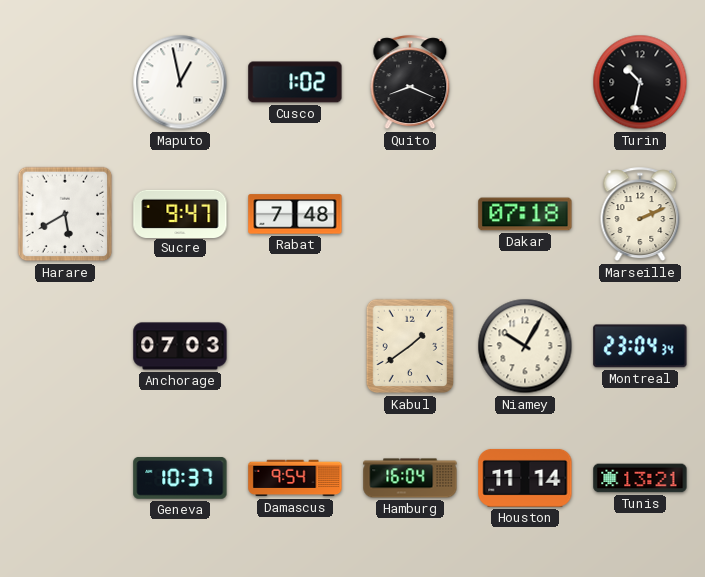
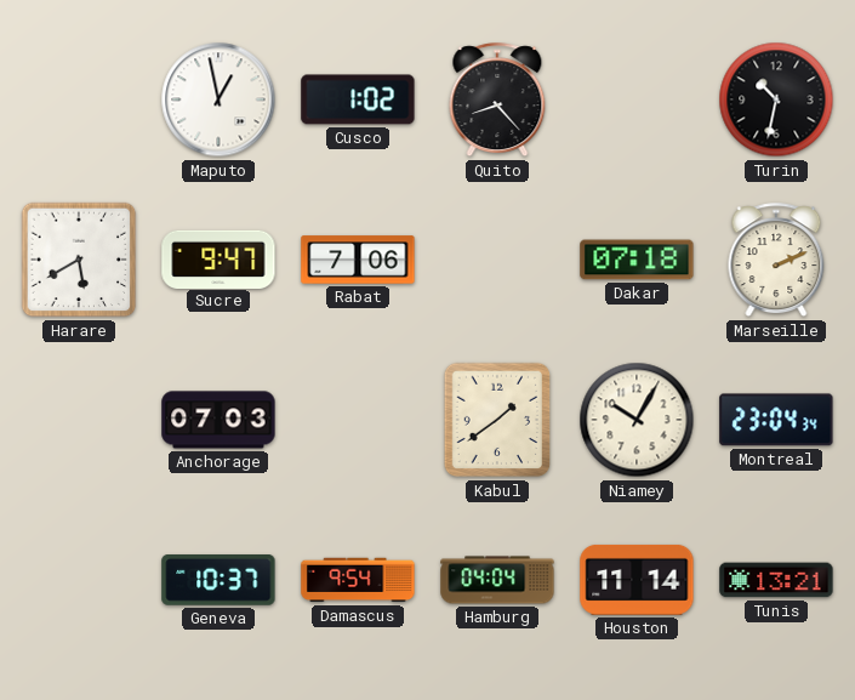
Quito: 8:19 -> 8:23 (497, 101)
Rabat: 7:48 -> 7:06 (358, 260)
Hamburg: 16:04 -> 04:04 (497, 580)
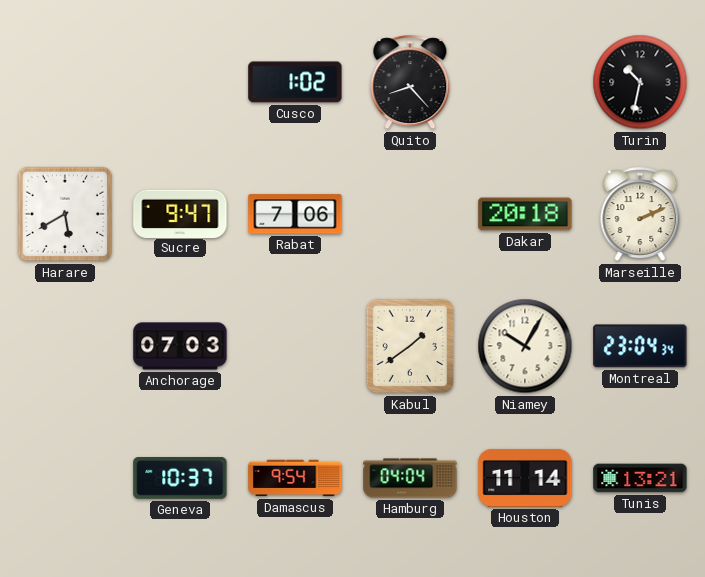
Maputo: 12:58 -> none (218, 99)
Dakar: 07:18 -> 20:18 (525, 214)
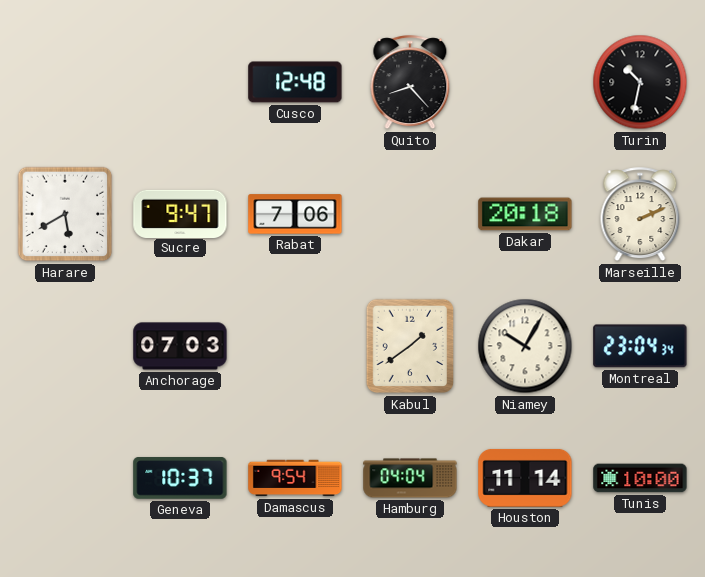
Cusco: 1:02 -> 12:48 (295, 82)
Tunis: 13:21 -> 10:00 (640, 478)
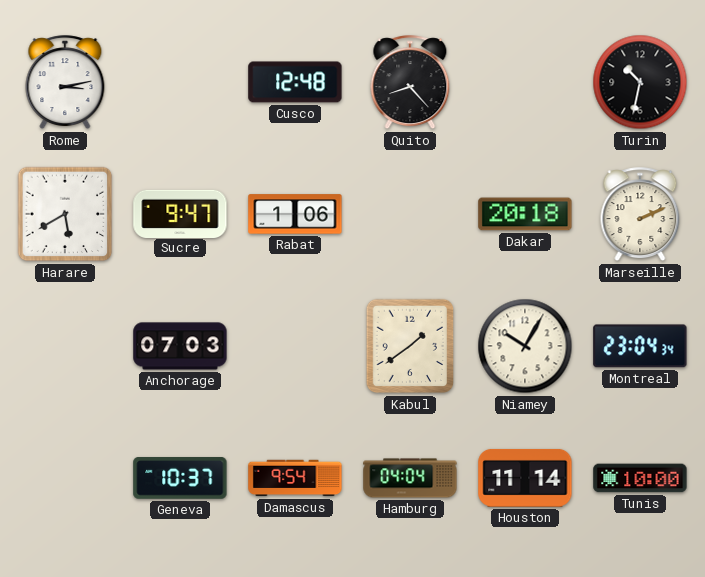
Rome: none -> 3:13 (65, 83)
Rabat: 7:06 -> 1:06 (295, 214)
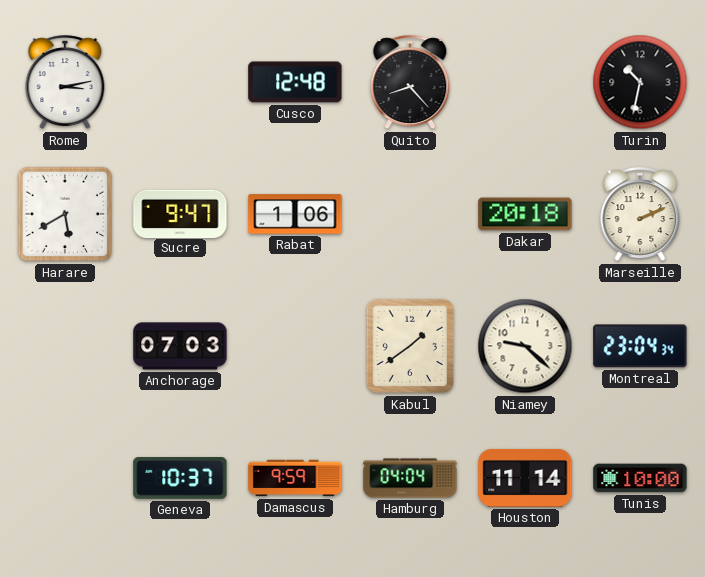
Niamey: 10:05 -> 9:22 (525, 346)
Damascus: 9:54 -> 9:59 (295, 478)
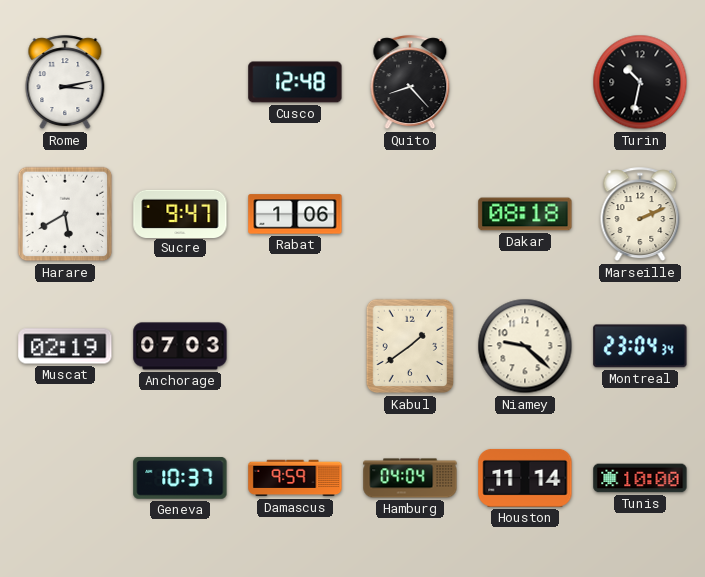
Dakar: 20:18 -> 08:18 (525, 214)
Muscat: none -> 02:19 (65, 346)
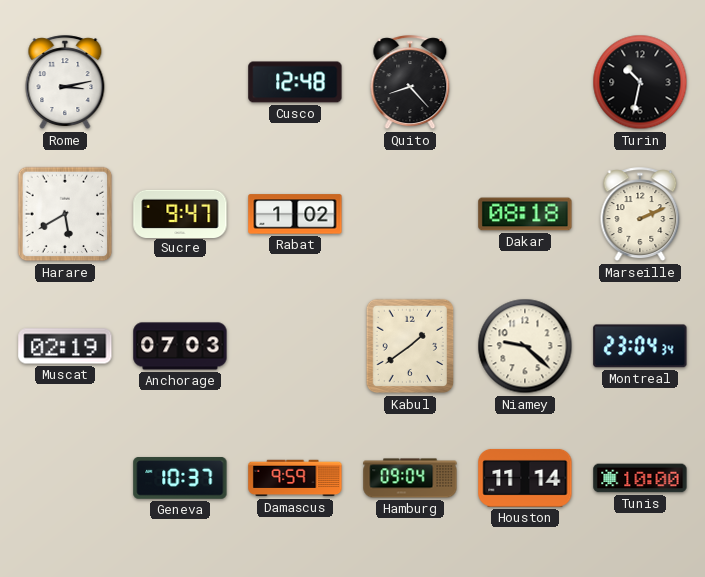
Rabat: 1:06 -> 1:02 (295, 214)
Hamburg: 04:04 -> 09:04 (410, 478)
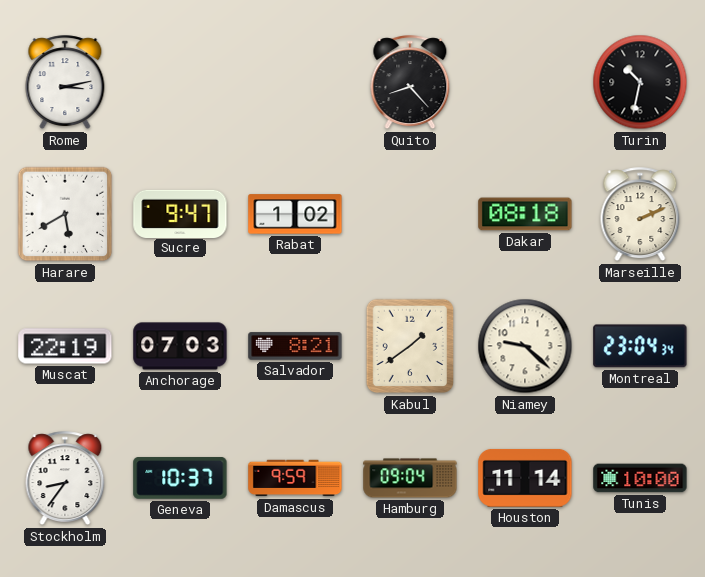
Cusco: 12:48 -> none (295, 82)
Muscat: 02:19 -> 22:19 (65, 346)
Salvador: none -> 8:21 (295, 346)
Stockholm: none -> 8:36 (65, 479)
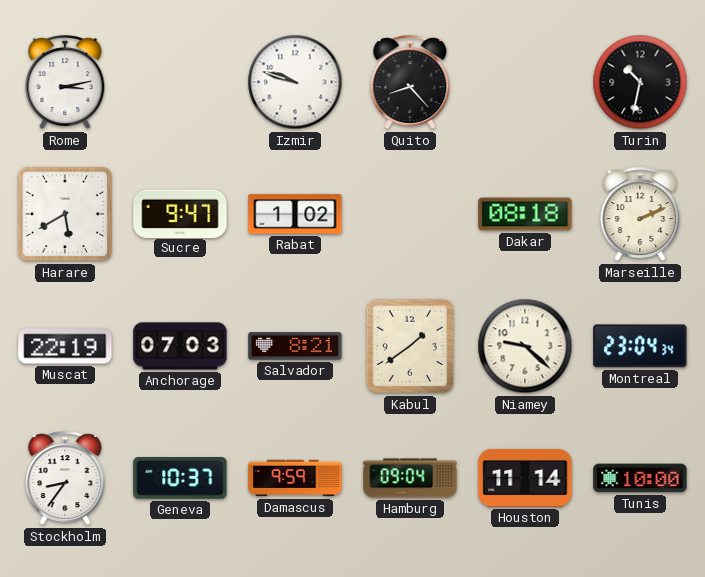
Izmir: none -> 9:48 (295, 82)
